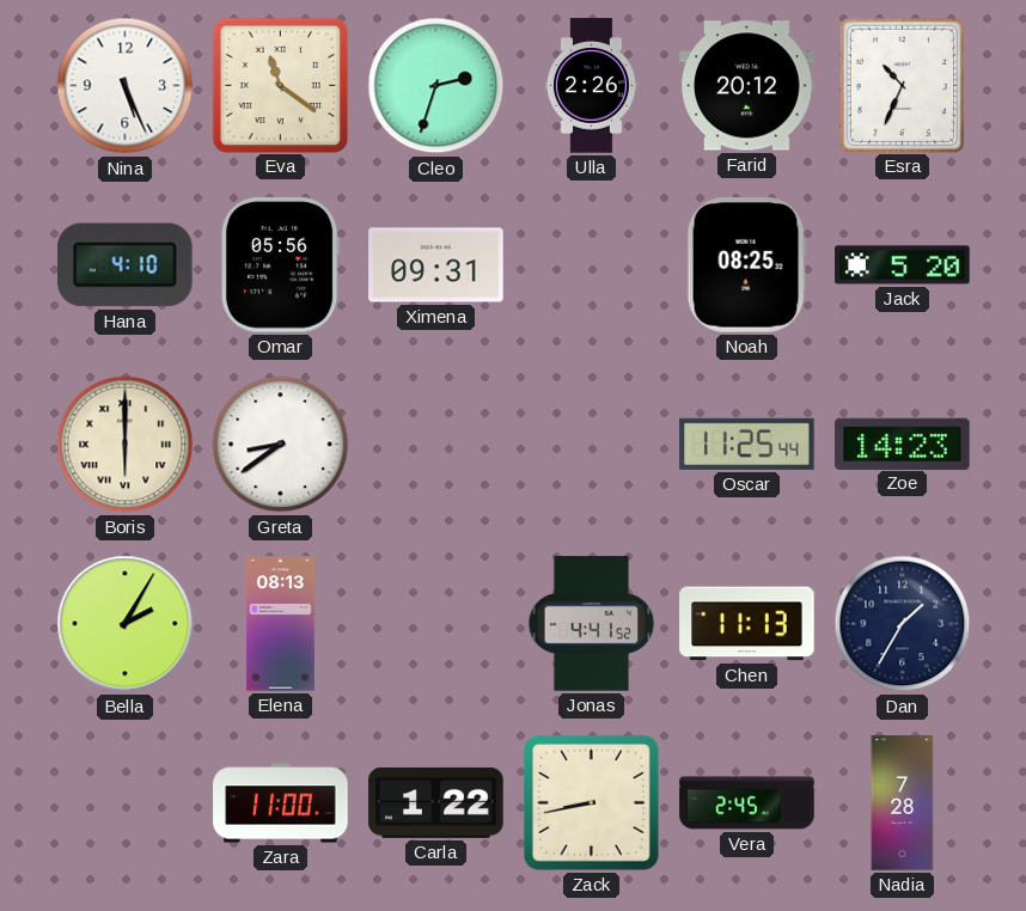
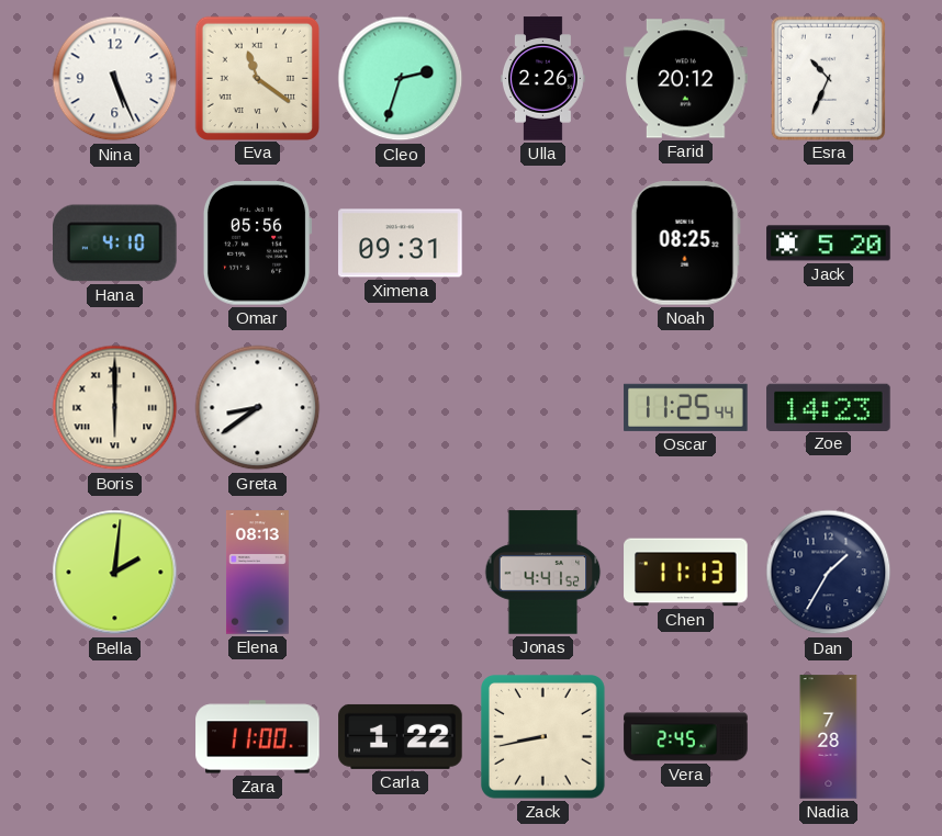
Bella: 2:05 -> 2:01 (115, 573)
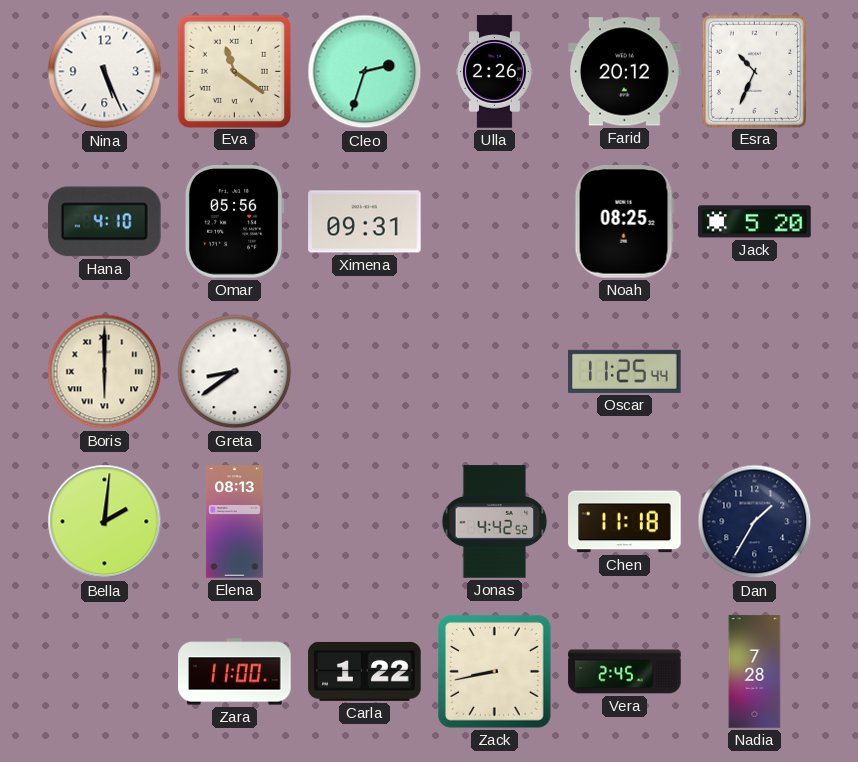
Zoe: 14:23 -> none (829, 407)
Jonas: 4:41 -> 4:42 (495, 522)
Chen: 11:13 -> 11:18 (625, 522)
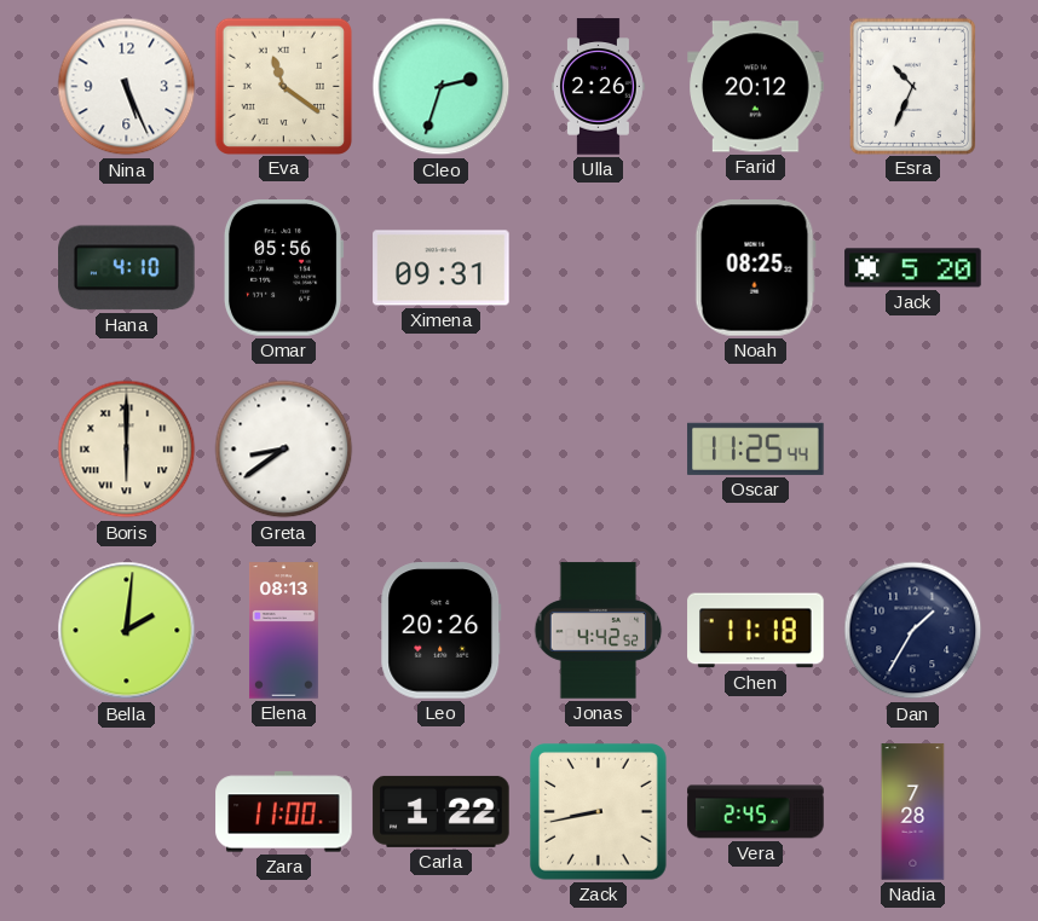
Leo: none -> 20:26 (442, 631)
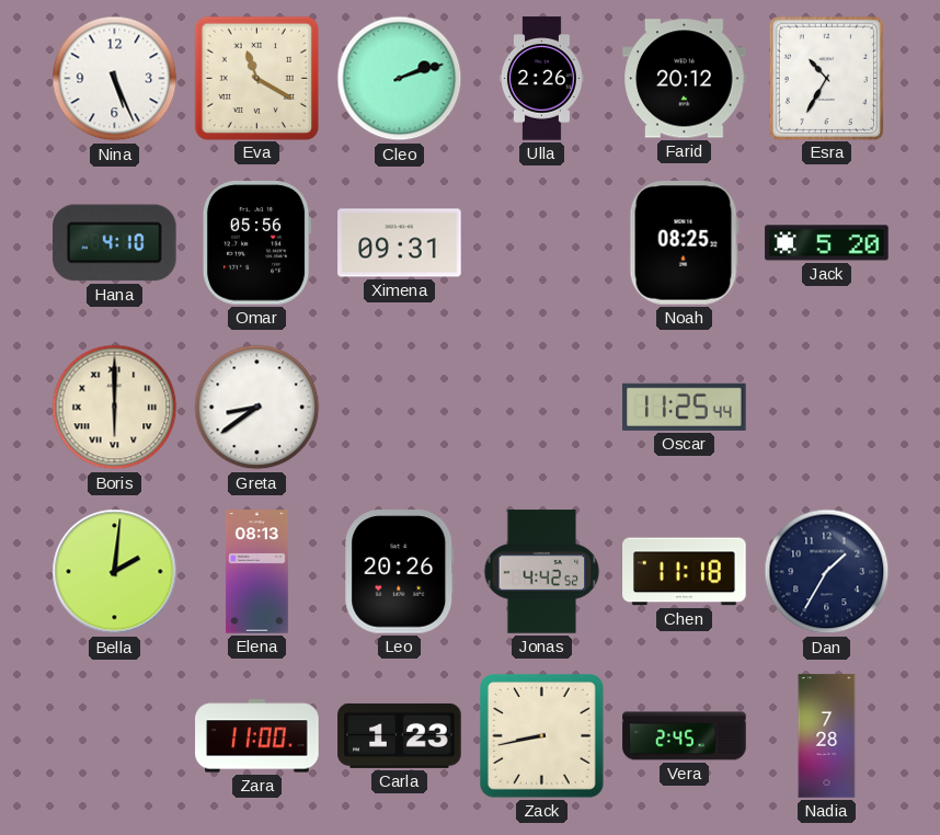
Eva: 11:21 -> 11:20 (256, 78)
Cleo: 2:33 -> 2:12 (400, 79)
Esra: 10:34 -> 10:35 (826, 78)
Carla: 1:22 -> 1:23 (400, 735)
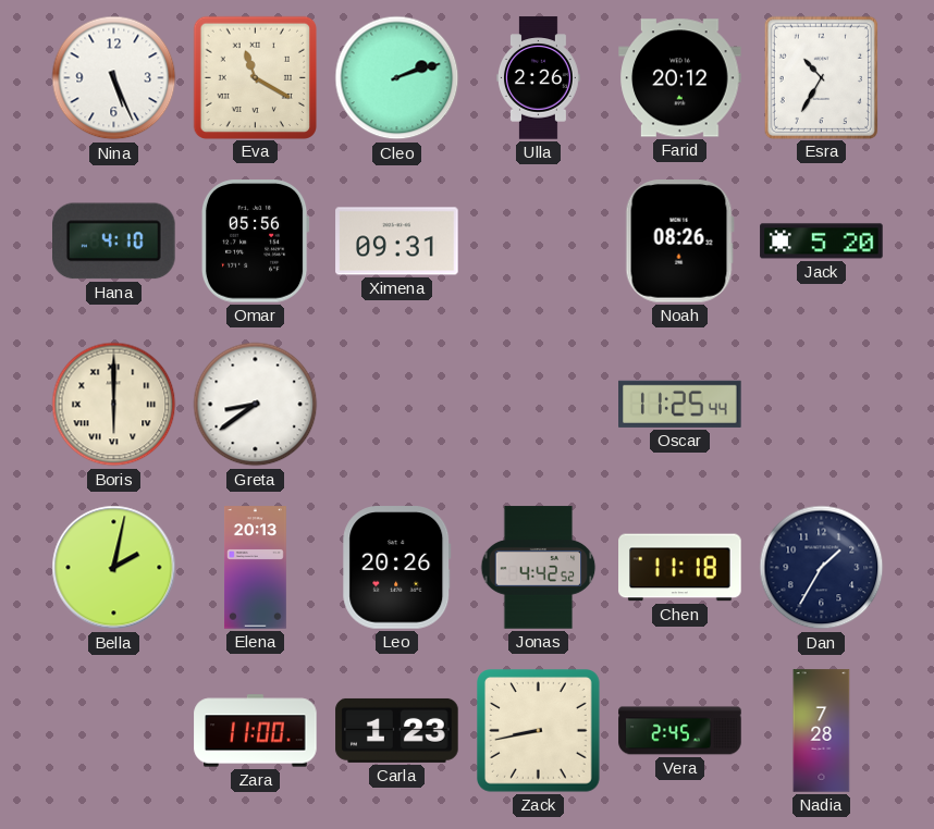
Noah: 08:25 -> 08:26 (679, 242)
Bella: 2:01 -> 2:02 (114, 568)
Elena: 08:13 -> 20:13 (255, 568)
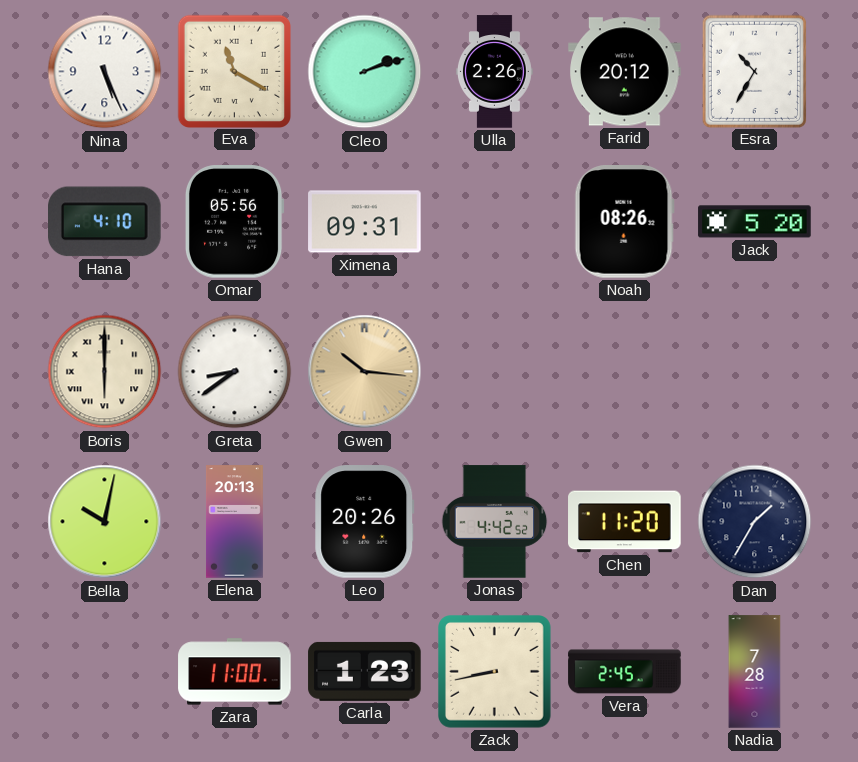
Gwen: none -> 10:16 (365, 372)
Oscar: 11:25 -> none (680, 404)
Bella: 2:02 -> 10:02 (105, 522)
Chen: 11:18 -> 11:20 (625, 522)
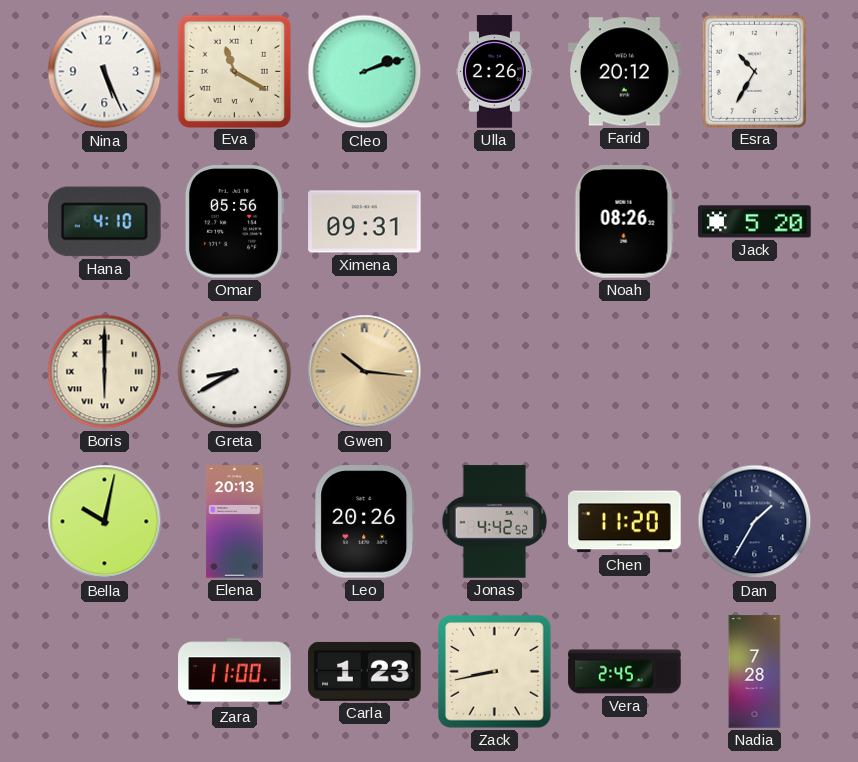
Greta: 8:39 -> 8:40 (235, 372)
